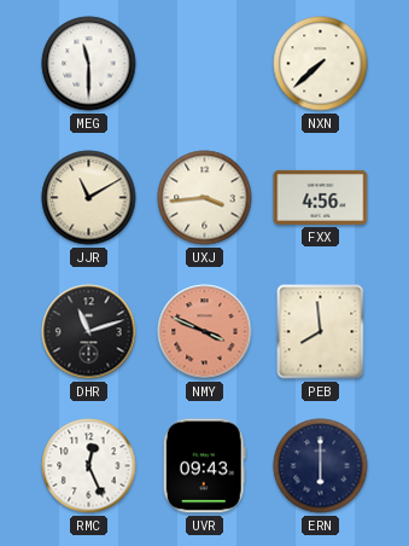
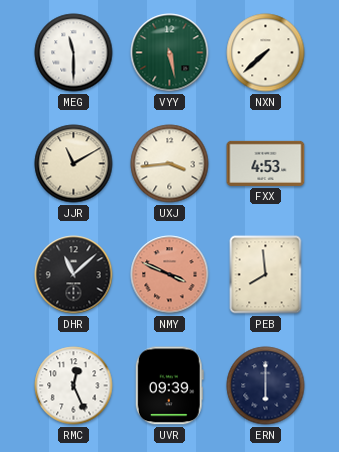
VYY: none -> 5:28 (170, 53)
FXX: 4:56 -> 4:53 (266, 163)
DHR: 11:12 -> 11:08 (74, 275)
UVR: 09:43 -> 09:39 (169, 386)
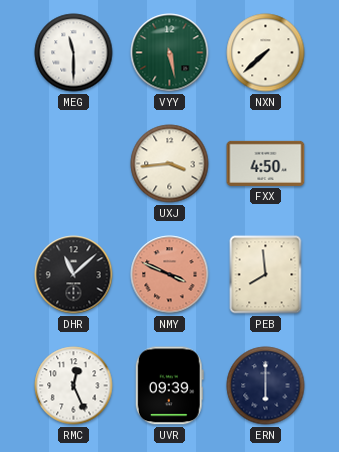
JJR: 11:10 -> none (74, 164)
FXX: 4:53 -> 4:50 (266, 163)
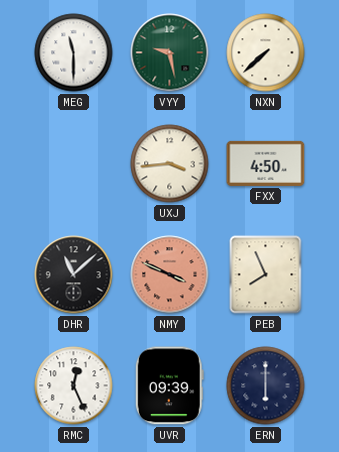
VYY: 5:28 -> 9:28 (170, 53)
PEB: 7:59 -> 7:56 (266, 275)
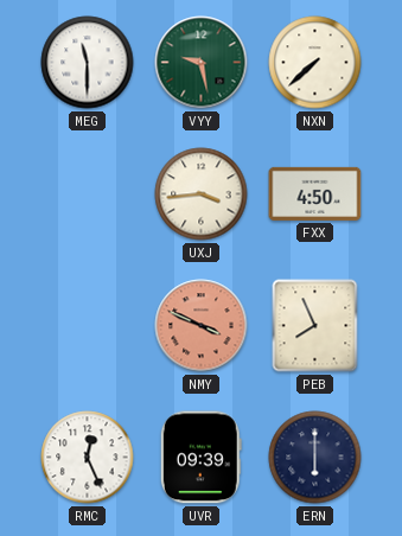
DHR: 11:08 -> none (74, 275)
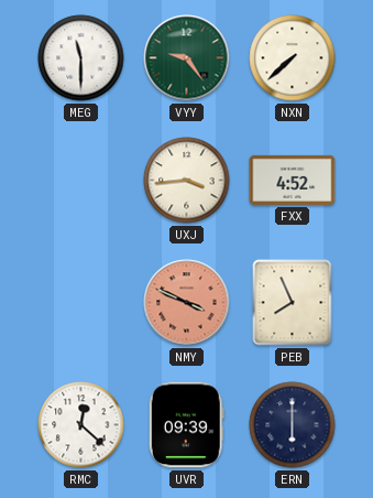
VYY: 9:28 -> 9:24 (187, 58)
FXX: 4:50 -> 4:52 (293, 180)
RMC: 12:26 -> 12:22 (81, 425)
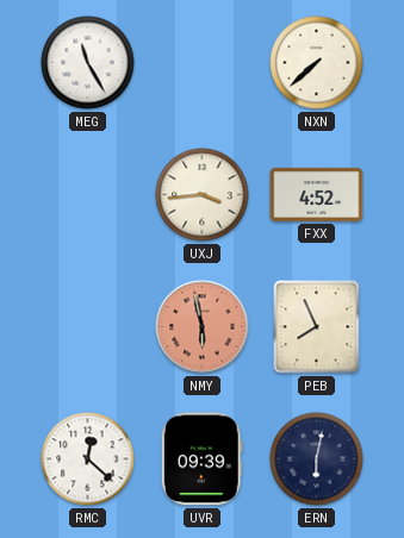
MEG: 11:30 -> 11:25 (88, 63)
VYY: 9:24 -> none (187, 58)
NMY: 3:49 -> 5:58 (203, 327)
ERN: 6:00 -> 6:02 (317, 459)
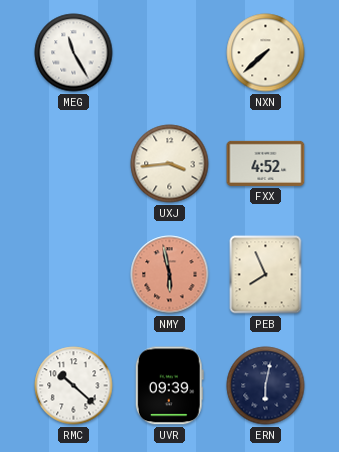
RMC: 12:22 -> 10:22 (74, 386)
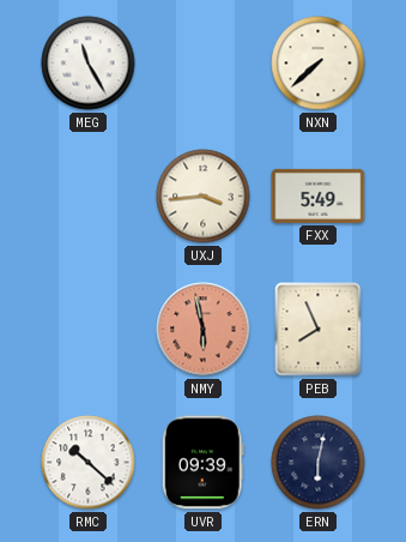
FXX: 4:52 -> 5:49 (319, 195)
